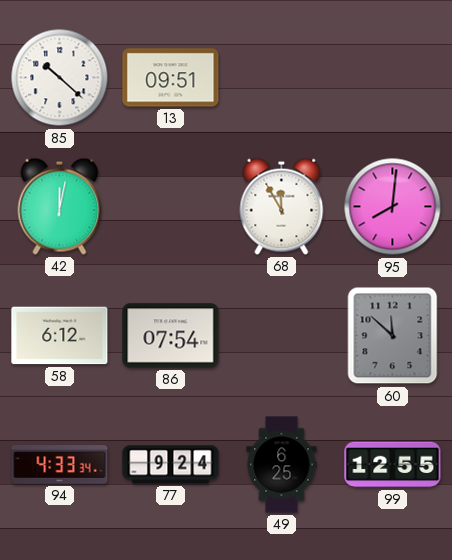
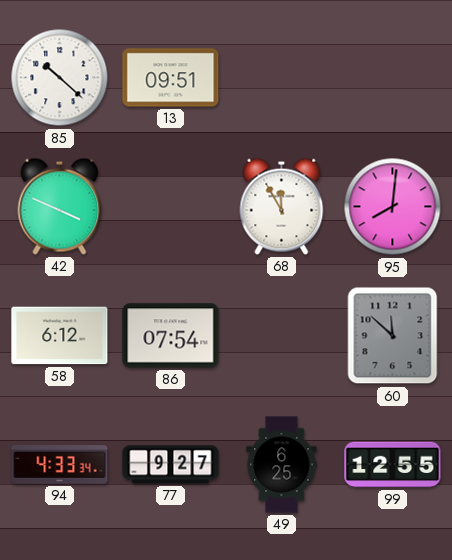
42: 12:02 -> 3:49 (60, 206)
77: 9:24 -> 9:27 (171, 465)
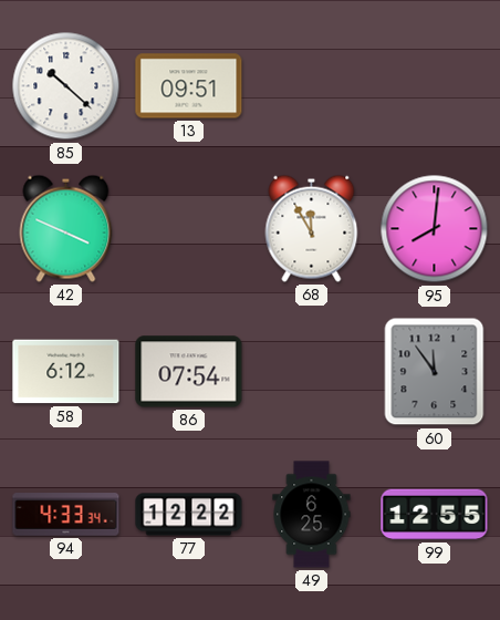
60: 11:52 -> 11:54 (435, 372)
77: 9:27 -> 12:22 (189, 515)
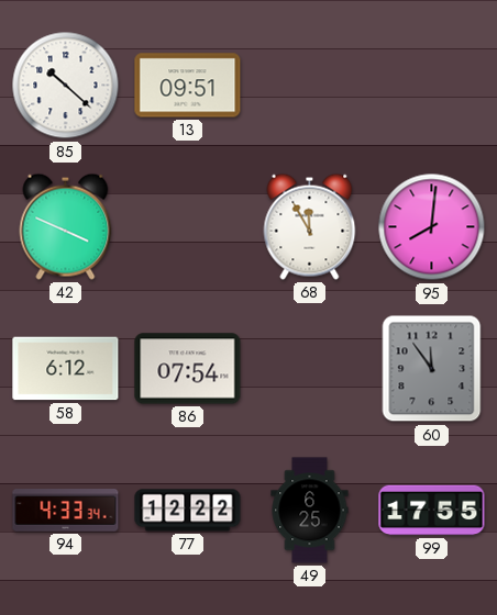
99: 12:55 -> 17:55 (432, 511)
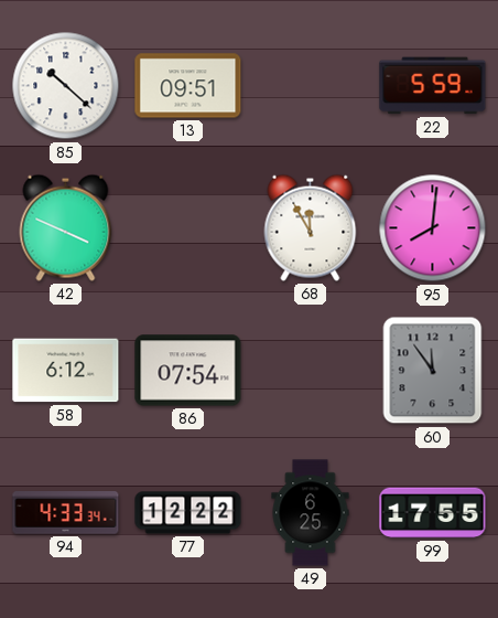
22: none -> 5:59 (433, 86)
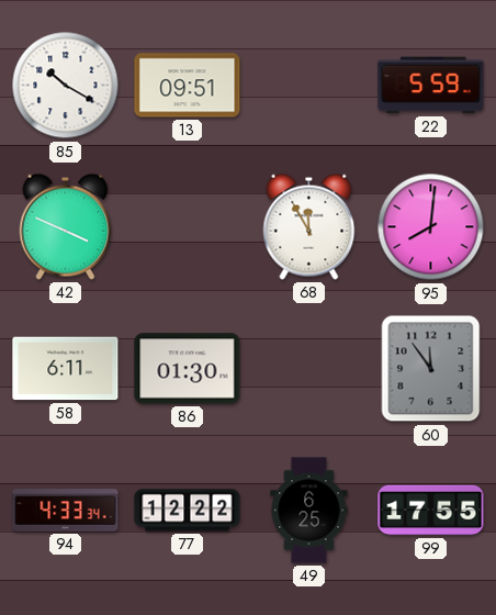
85: 10:22 -> 10:20 (66, 86)
58: 6:12 -> 6:11 (66, 369)
86: 07:54 -> 01:30 (188, 369)
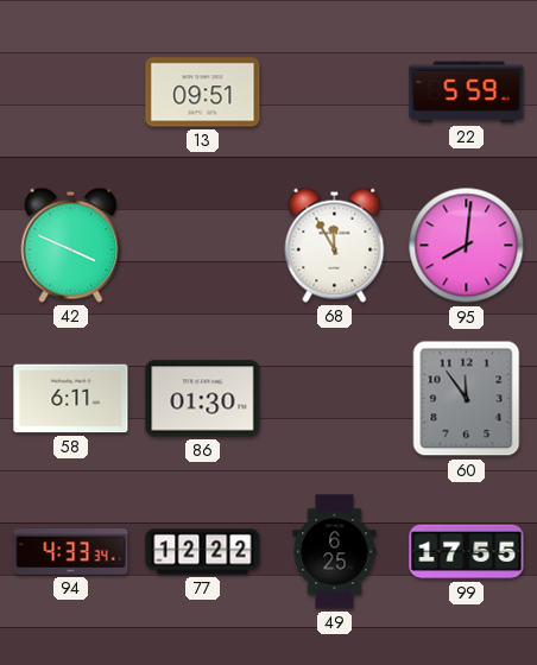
85: 10:20 -> none (66, 86)
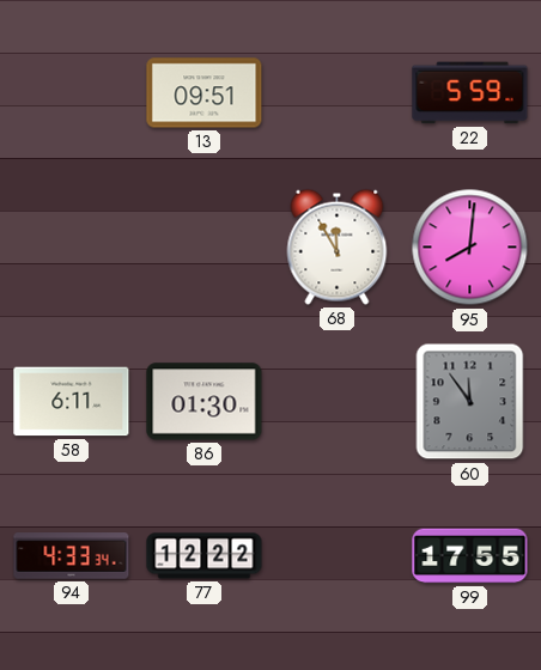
42: 3:49 -> none (71, 245)
49: 6:25 -> none (335, 552)
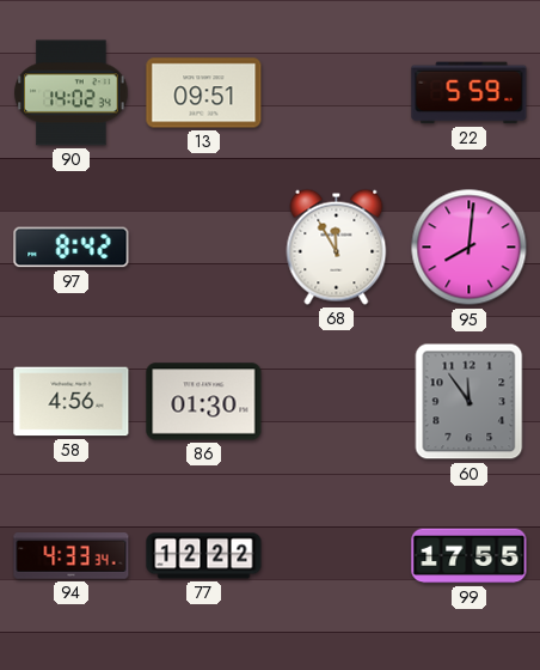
90: none -> 14:02 (72, 93)
97: none -> 8:42 (72, 248)
58: 6:11 -> 4:56 (72, 402)
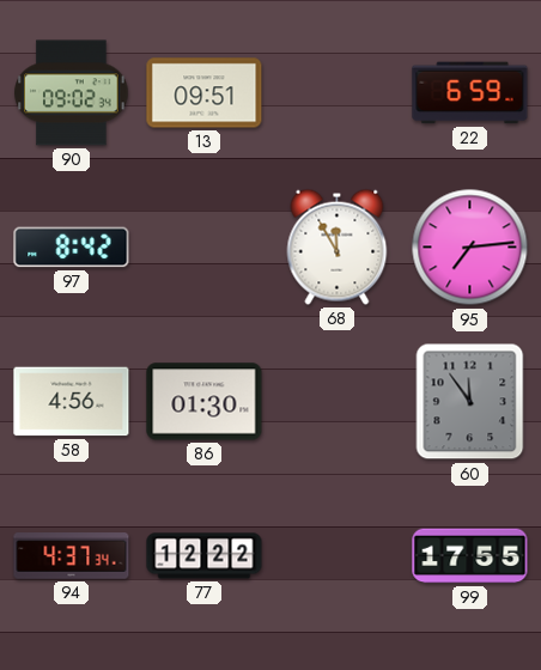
90: 14:02 -> 09:02 (72, 93)
22: 5:59 -> 6:59 (470, 93)
95: 8:01 -> 7:14 (470, 248)
94: 4:33 -> 4:37 (72, 556)
